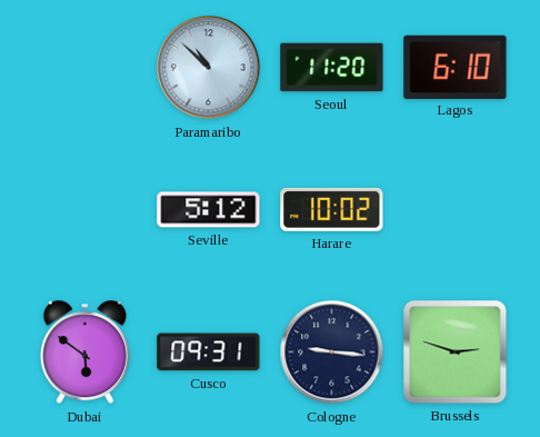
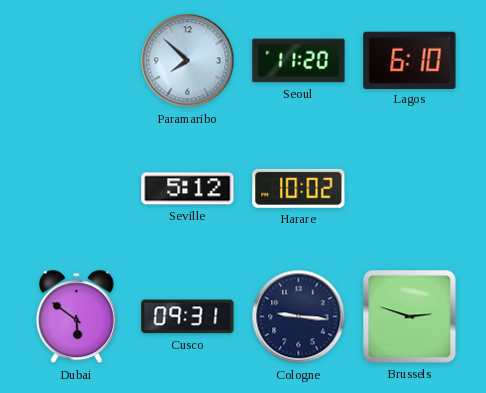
Paramaribo: 10:52 -> 7:52 (188, 61)
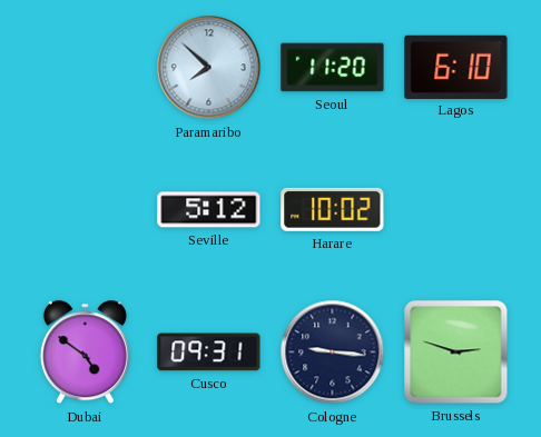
Dubai: 5:51 -> 4:51 (85, 352)
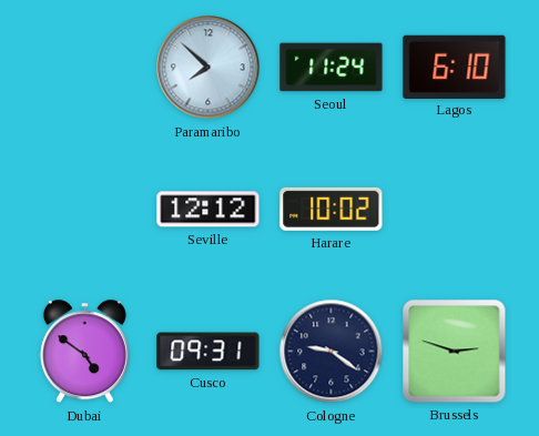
Seoul: 11:20 -> 11:24 (332, 68)
Seville: 5:12 -> 12:12 (209, 210)
Cologne: 9:16 -> 9:21 (332, 352)
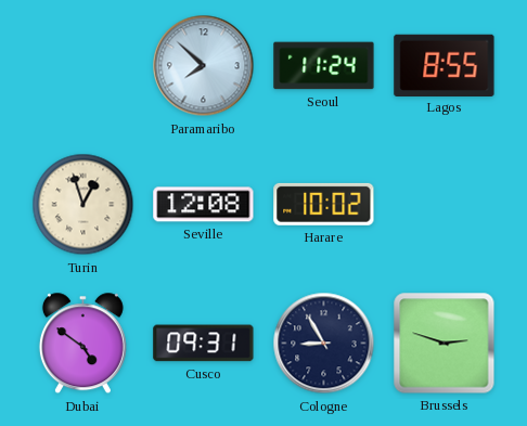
Lagos: 6:10 -> 8:55 (445, 65)
Turin: none -> 12:57 (83, 205)
Seville: 12:12 -> 12:08 (204, 205)
Cologne: 9:21 -> 8:55 (324, 344)
